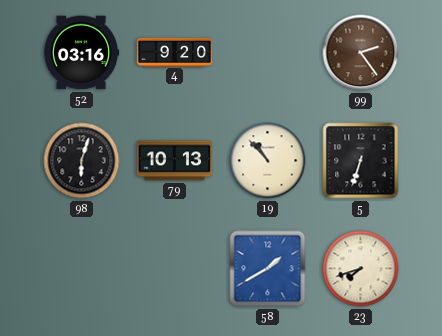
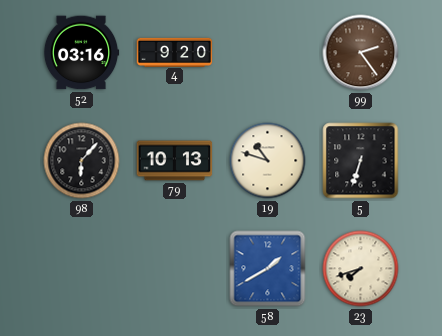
98: 6:03 -> 6:07 (82, 161)
19: 10:53 -> 10:48 (268, 161)
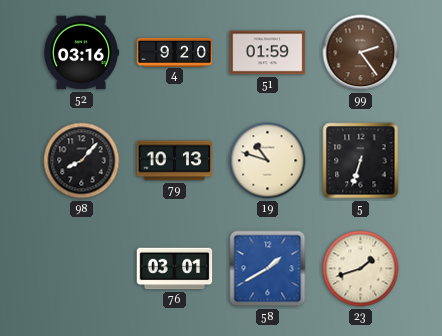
51: none -> 01:59 (268, 53)
98: 6:07 -> 8:07 (82, 161)
76: none -> 03:01 (175, 269)
23: 7:42 -> 1:42 (361, 269)
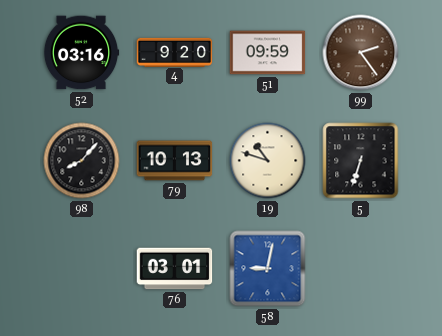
51: 01:59 -> 09:59 (268, 53)
58: 1:40 -> 9:02 (268, 269)
23: 1:42 -> none (361, 269)
